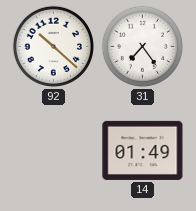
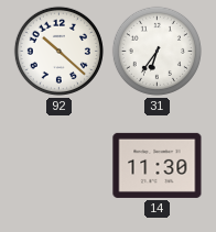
31: 7:24 -> 6:36 (156, 51)
14: 01:49 -> 11:30 (158, 165)
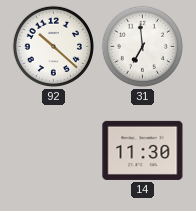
31: 6:36 -> 6:59 (142, 46)
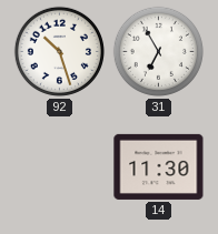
92: 10:22 -> 10:27 (59, 51)
31: 6:59 -> 6:55 (158, 51)
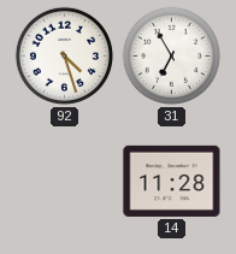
92: 10:27 -> 4:27 (64, 55)
14: 11:30 -> 11:28 (172, 181)
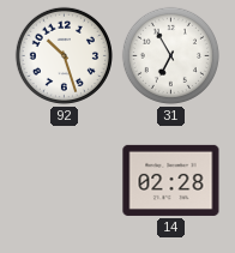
92: 4:27 -> 10:27 (64, 55)
14: 11:28 -> 02:28 (171, 180)
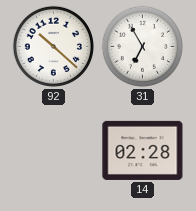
92: 10:27 -> 10:22 (53, 46)
